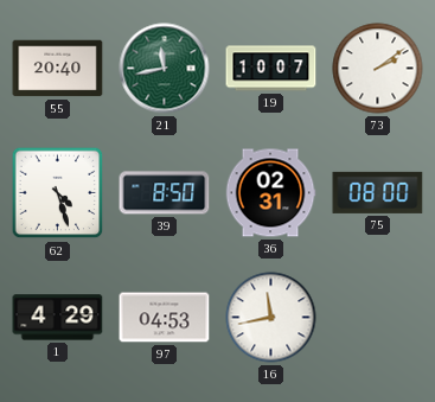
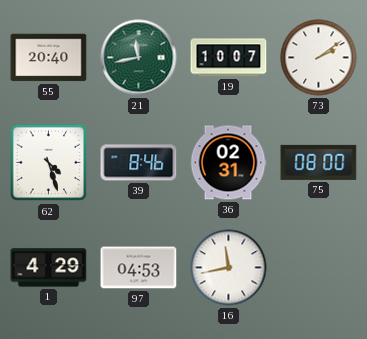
39: 8:50 -> 8:46 (139, 163)
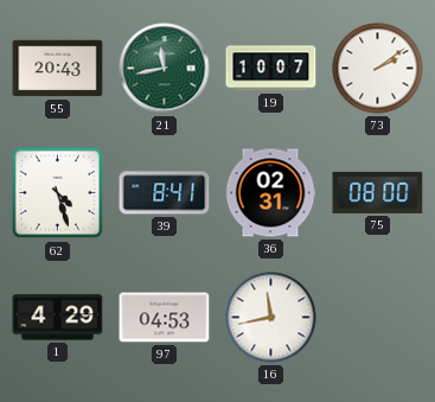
55: 20:40 -> 20:43 (58, 69)
39: 8:46 -> 8:41 (165, 193)
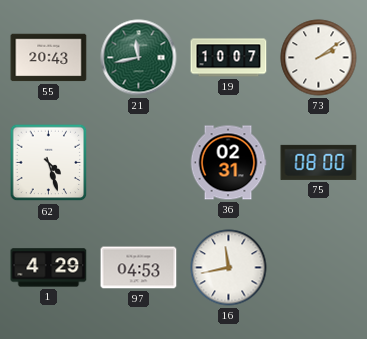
39: 8:41 -> none (165, 193)
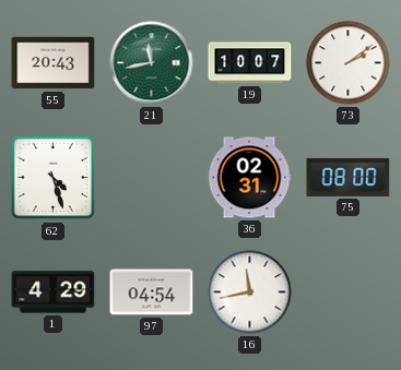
97: 04:53 -> 04:54 (152, 293)
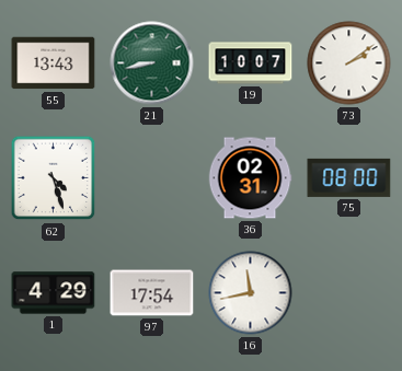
55: 20:43 -> 13:43 (54, 63)
21: 11:43 -> 8:43 (152, 63)
97: 04:54 -> 17:54 (152, 293)
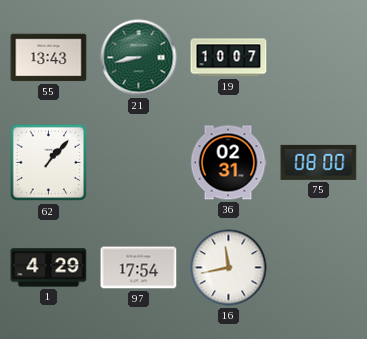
73: 2:09 -> none (349, 63)
62: 4:27 -> 1:07 (49, 163)
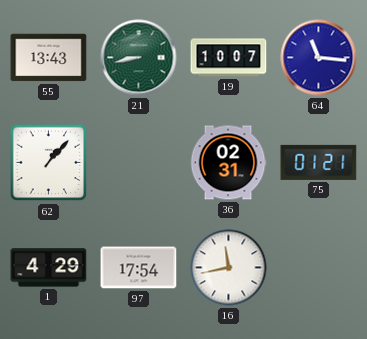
64: none -> 11:16 (319, 58)
75: 08:00 -> 01:21 (319, 162)
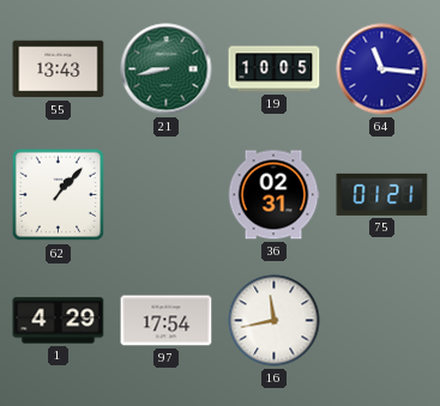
19: 10:07 -> 10:05 (275, 69)
